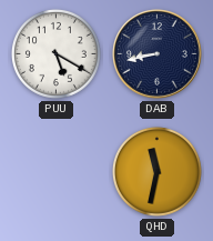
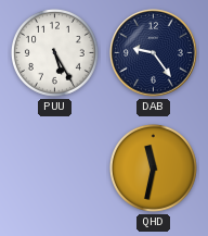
PUU: 5:20 -> 5:25 (54, 52)
DAB: 8:43 -> 9:24 (154, 53)
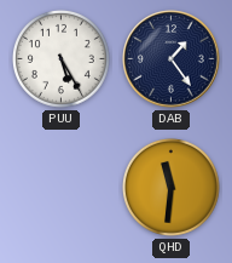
DAB: 9:24 -> 1:24 (172, 59)
QHD: 11:32 -> 11:31 (170, 187)
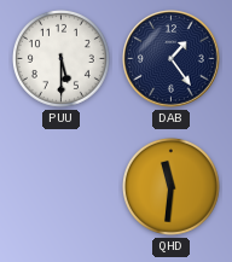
PUU: 5:25 -> 5:30 (60, 58)
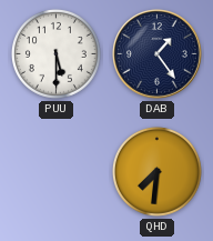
QHD: 11:31 -> 7:31 (156, 171)
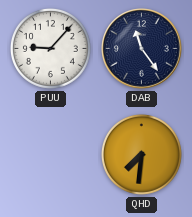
PUU: 5:30 -> 9:07 (50, 48)
DAB: 1:24 -> 11:24 (142, 49)
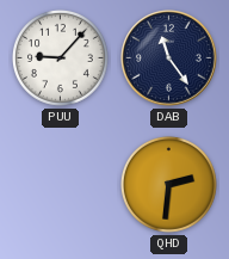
QHD: 7:31 -> 2:31 (168, 184)
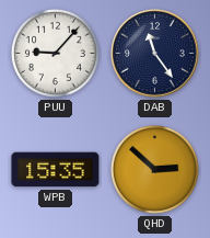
WPB: none -> 15:35 (56, 170)
QHD: 2:31 -> 2:52 (154, 169)
